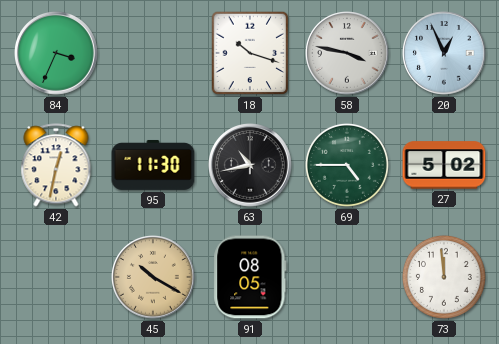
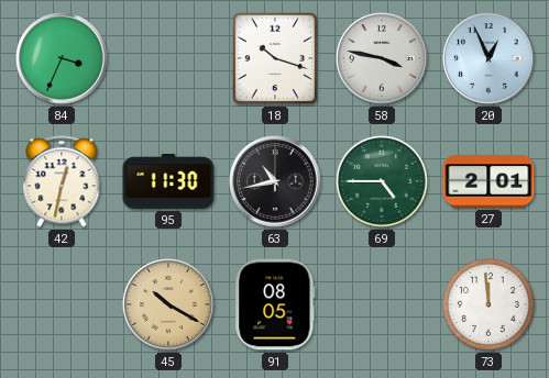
27: 5:02 -> 2:01 (488, 181)
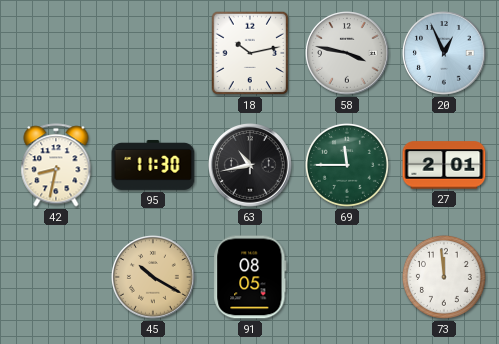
84: 3:34 -> none (62, 58)
18: 10:18 -> 10:13 (250, 53)
42: 12:32 -> 8:32 (56, 165)
69: 4:45 -> 11:45 (347, 165)
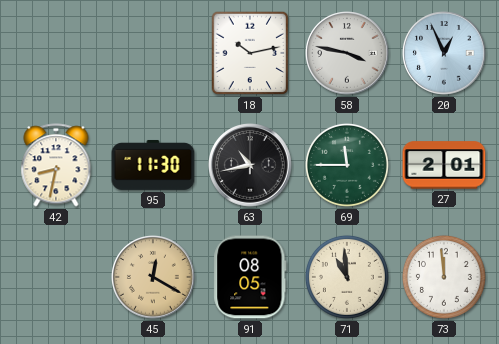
45: 10:20 -> 12:20 (153, 277)
71: none -> 10:59 (347, 277)
